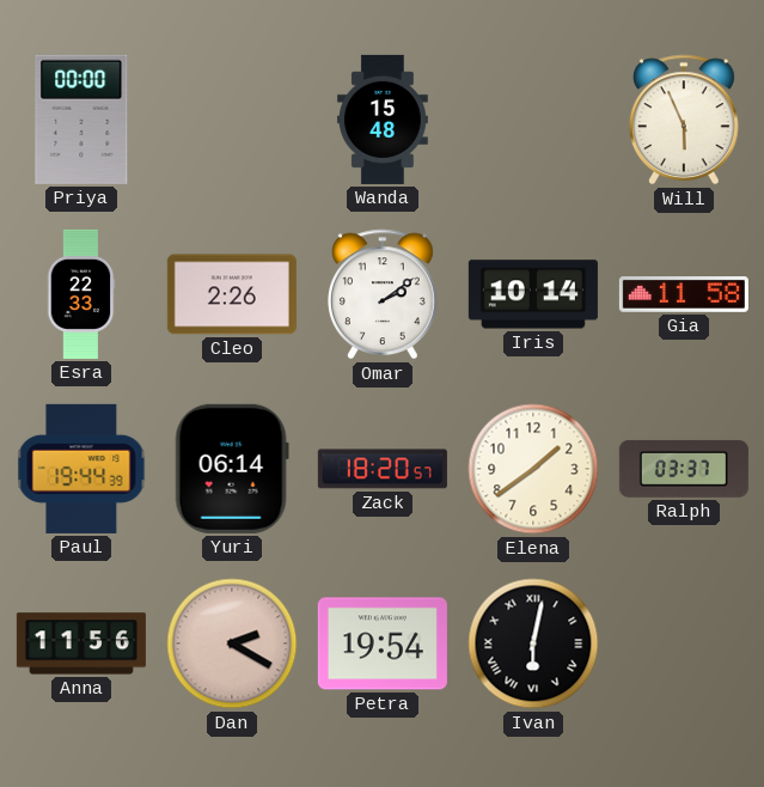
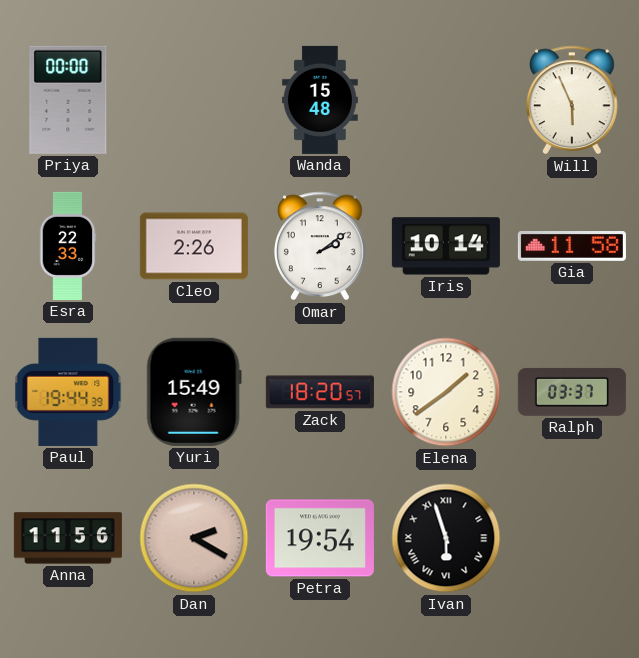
Yuri: 06:14 -> 15:49 (194, 392)
Ivan: 6:02 -> 5:57 (446, 538)
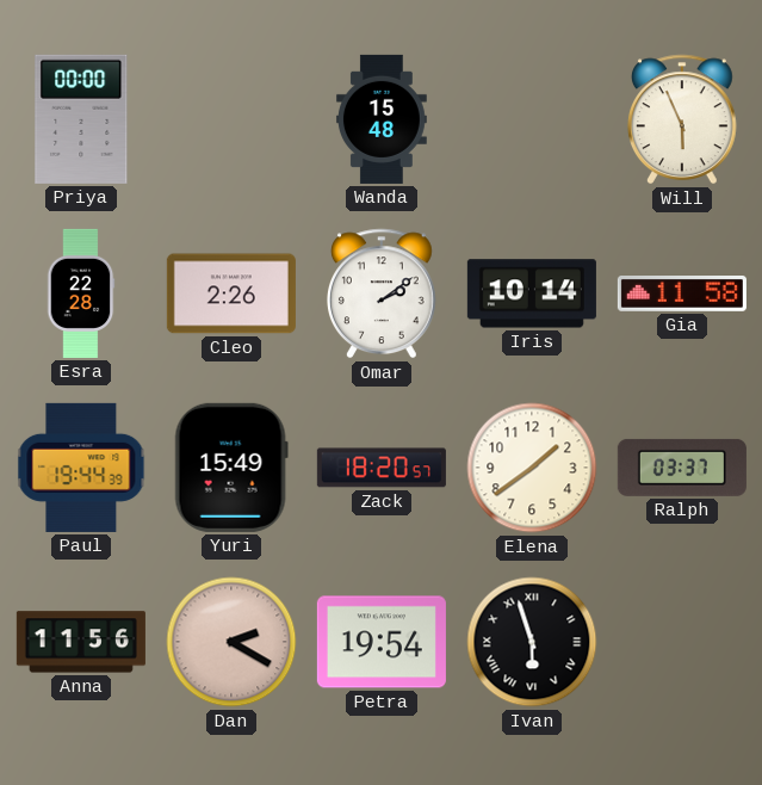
Esra: 22:33 -> 22:28 (81, 293)
